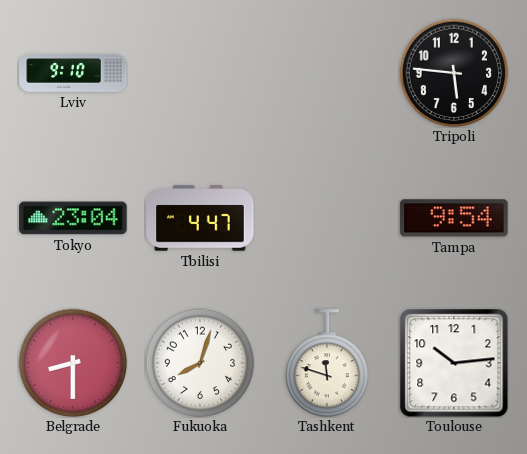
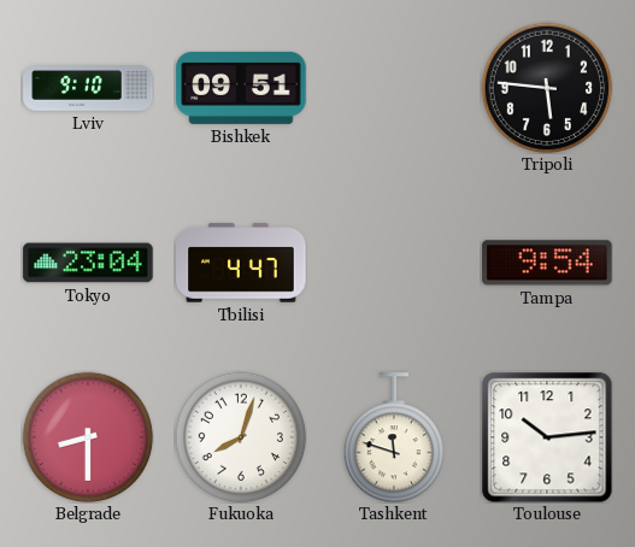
Bishkek: none -> 09:51 (241, 88)
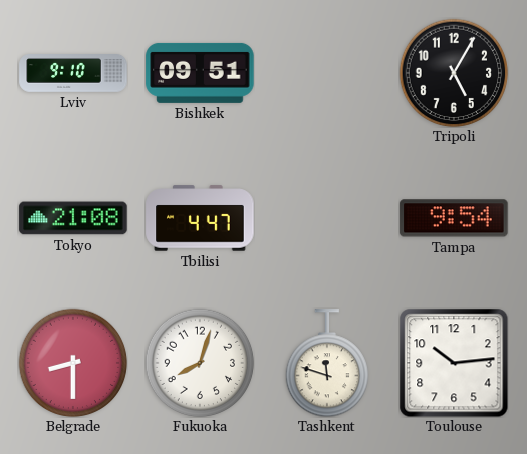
Tripoli: 5:46 -> 5:05 (454, 73)
Tokyo: 23:04 -> 21:08 (73, 218)
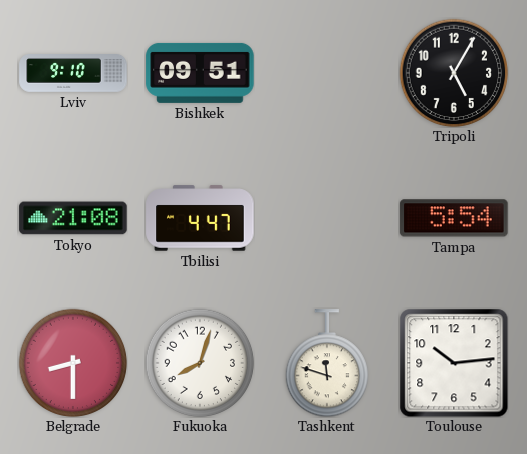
Tampa: 9:54 -> 5:54 (454, 218)
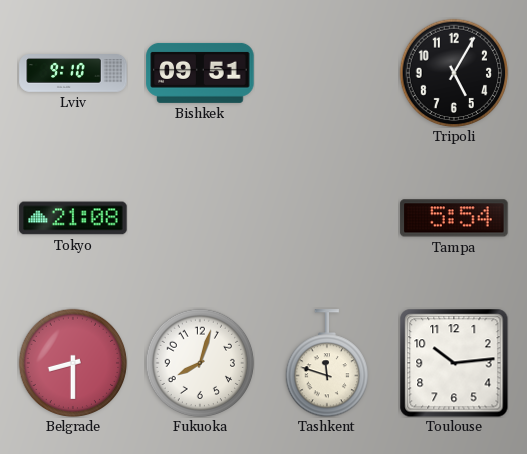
Tbilisi: 4:47 -> none (200, 218)
